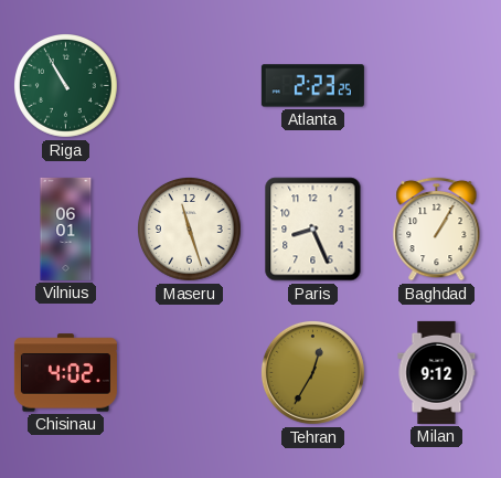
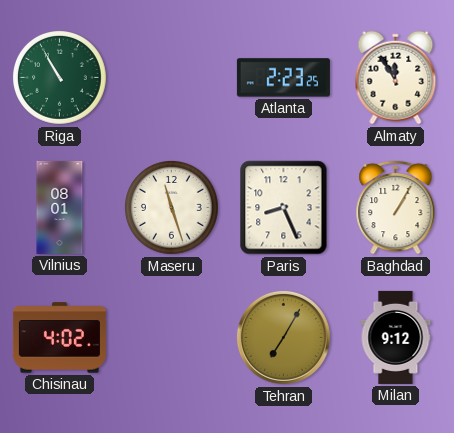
Almaty: none -> 11:55 (396, 78)
Vilnius: 06:01 -> 08:01 (60, 207)
Tehran: 12:35 -> 7:05 (283, 337)
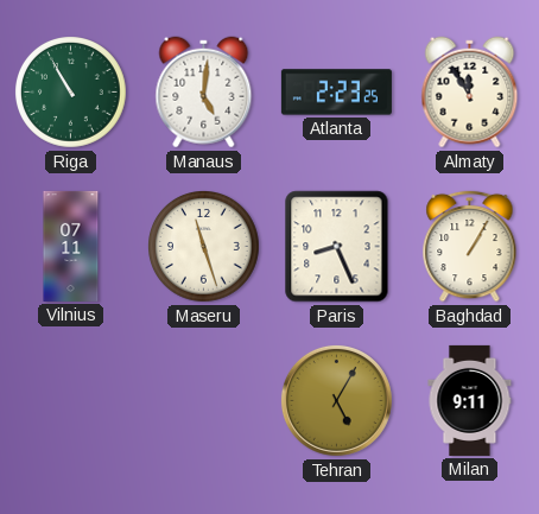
Manaus: none -> 5:01 (204, 93)
Vilnius: 08:01 -> 07:11 (71, 246)
Chisinau: 4:02 -> none (59, 338)
Tehran: 7:05 -> 5:05 (336, 400)
Milan: 9:12 -> 9:11 (470, 400)
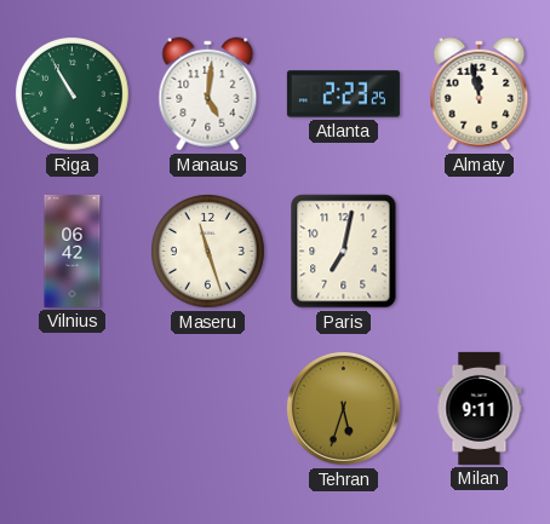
Almaty: 11:55 -> 11:58 (480, 94)
Vilnius: 07:11 -> 06:42 (73, 251)
Paris: 8:26 -> 7:02 (344, 252)
Baghdad: 1:05 -> none (470, 246)
Tehran: 5:05 -> 5:33 (343, 408)
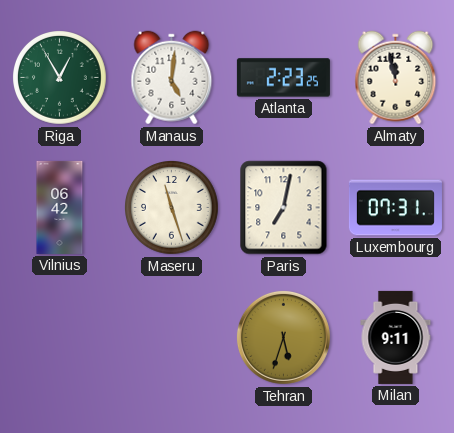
Riga: 10:55 -> 12:55 (60, 78)
Luxembourg: none -> 07:31 (395, 208)
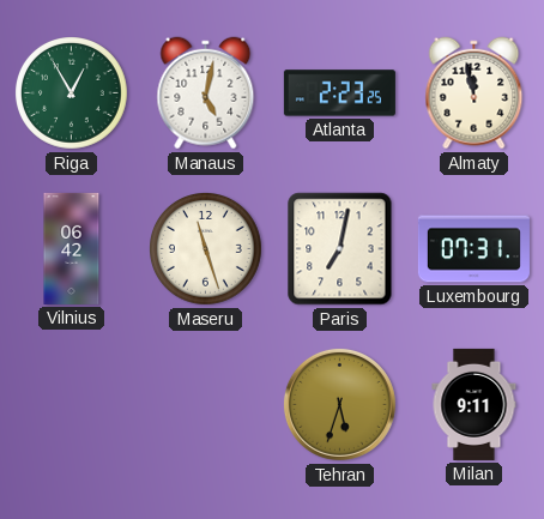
Manaus: 5:01 -> 5:02 (206, 93)
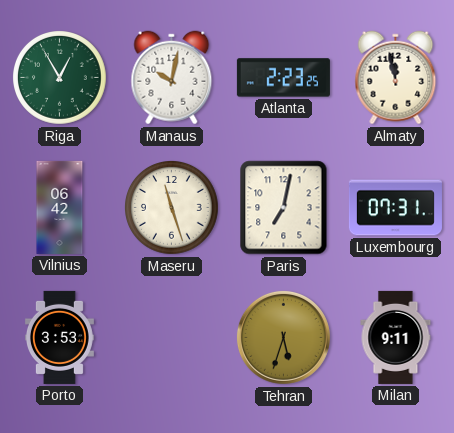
Manaus: 5:02 -> 10:02 (172, 78)
Porto: none -> 3:53 (59, 337)
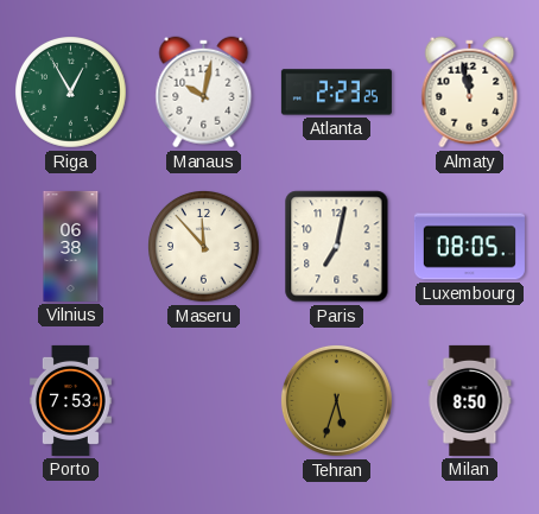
Vilnius: 06:42 -> 06:38 (71, 246)
Maseru: 11:27 -> 11:53 (204, 247)
Luxembourg: 07:31 -> 08:05 (469, 247)
Porto: 3:53 -> 7:53 (70, 400)
Milan: 9:11 -> 8:50 (470, 400)
